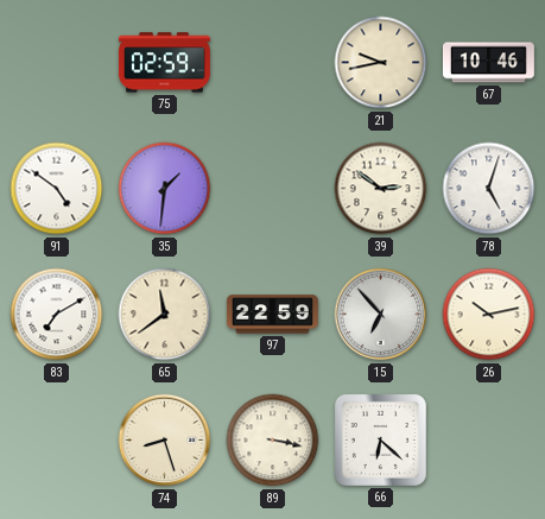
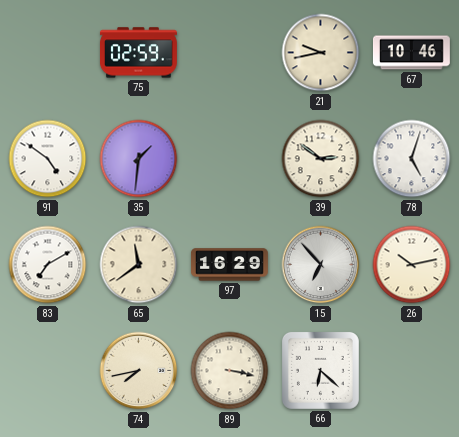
97: 22:59 -> 16:29 (229, 265)
74: 8:27 -> 7:43 (139, 371)
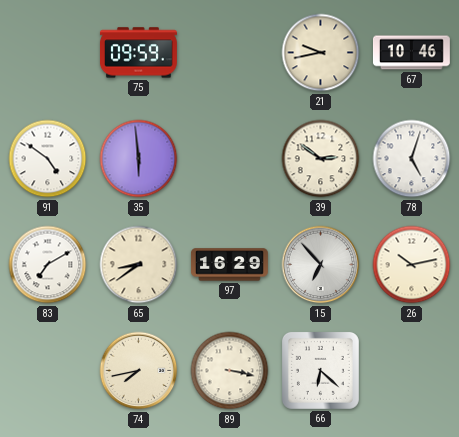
75: 02:59 -> 09:59 (138, 53)
35: 1:31 -> 5:59 (139, 159)
65: 11:39 -> 8:39 (139, 265)
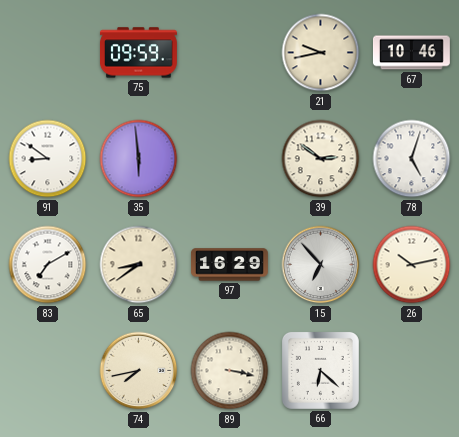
91: 4:51 -> 8:51 (48, 159)
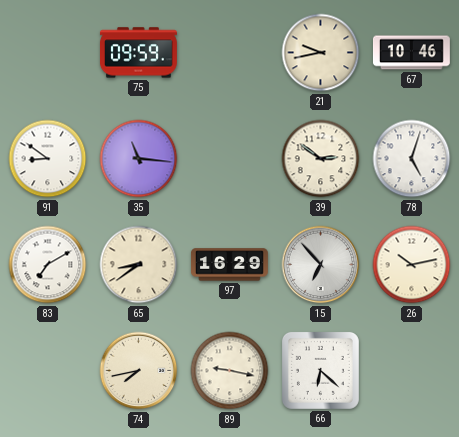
35: 5:59 -> 11:16 (139, 159)
89: 3:17 -> 9:17 (230, 371)
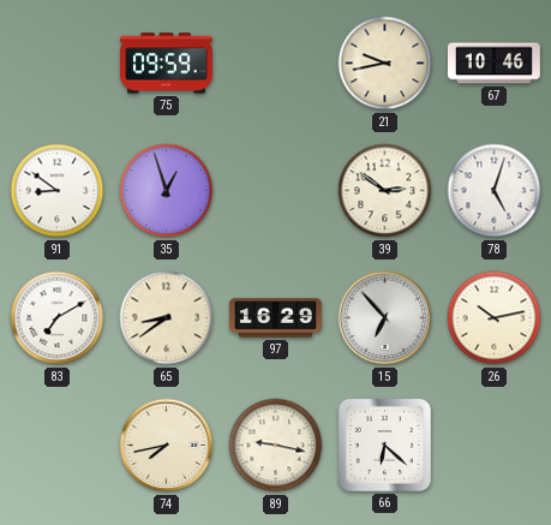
35: 11:16 -> 12:57 (167, 191)
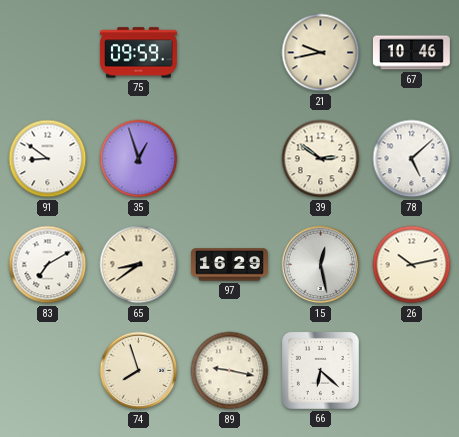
78: 5:03 -> 5:08 (412, 159)
15: 6:53 -> 12:28 (321, 265)
74: 7:43 -> 7:57 (139, 371)
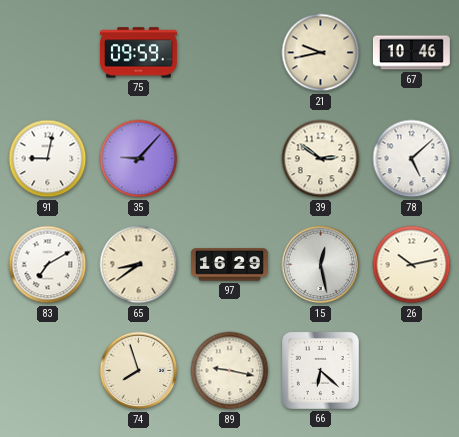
91: 8:51 -> 9:02 (48, 159)
35: 12:57 -> 9:07 (139, 159)
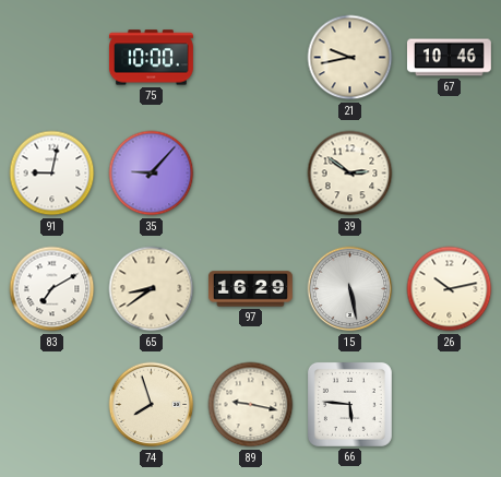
75: 09:59 -> 10:00 (151, 58)
78: 5:08 -> none (412, 159)
15: 12:28 -> 5:28 (350, 289)
66: 6:22 -> 5:46 (349, 404)
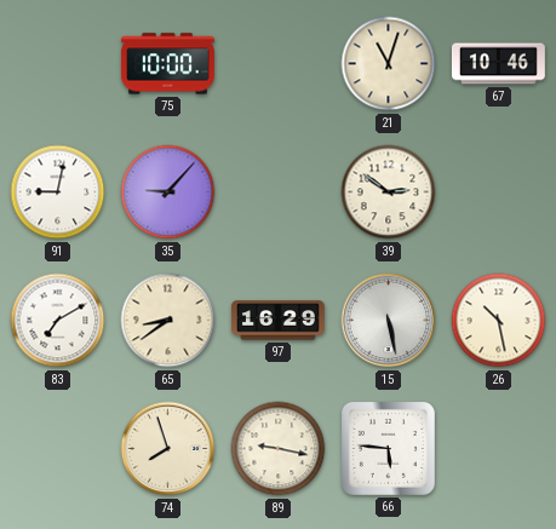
21: 9:43 -> 11:03 (389, 64)
26: 10:13 -> 10:28 (499, 321)
